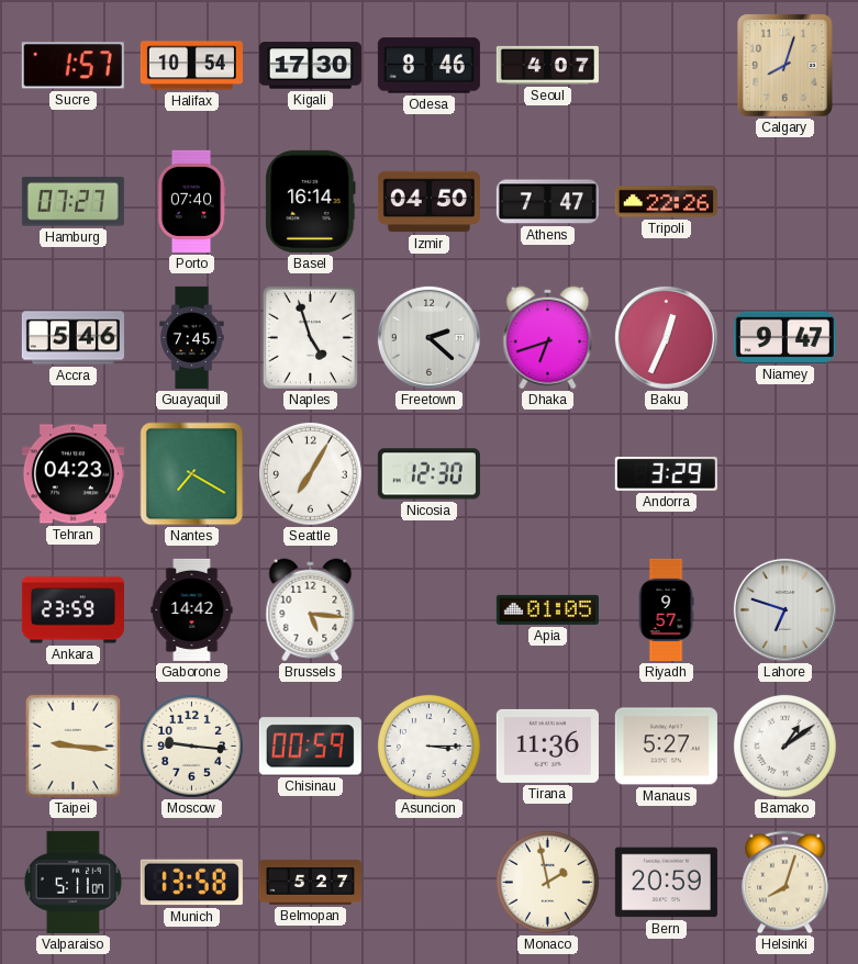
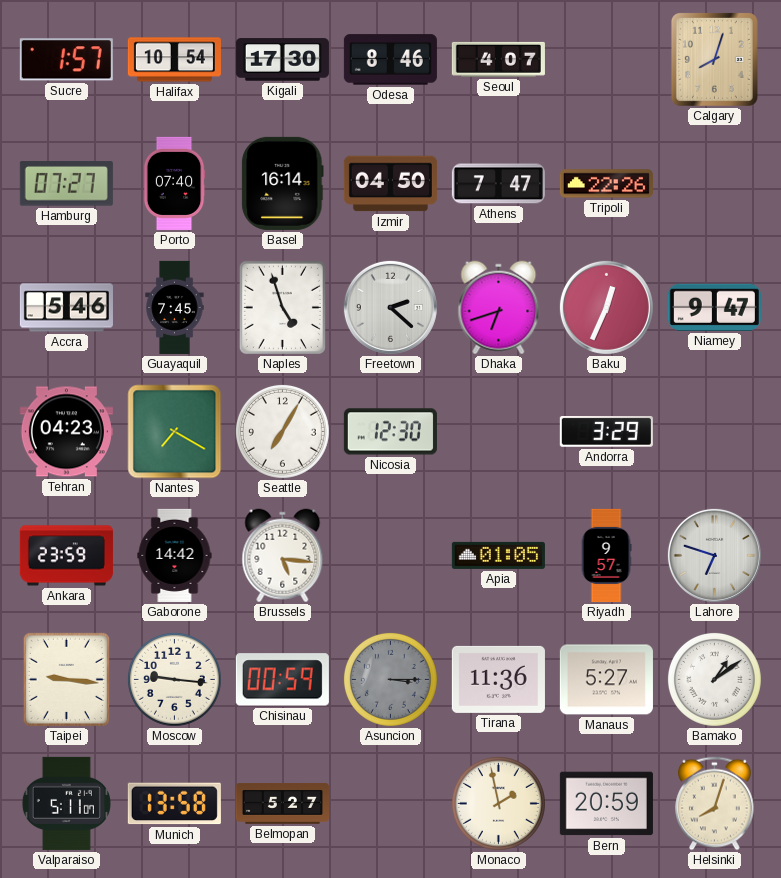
Asuncion dial: white -> grey (390, 679)
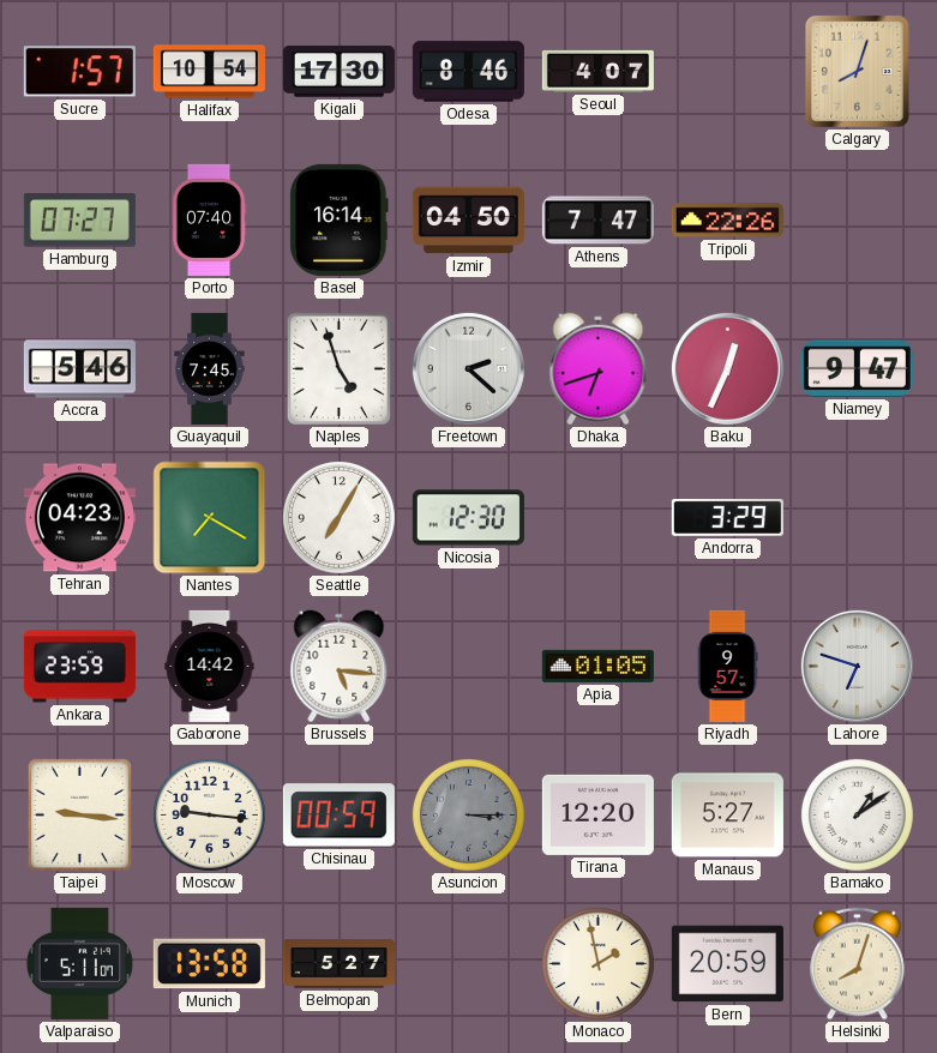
Tirana: 11:36 -> 12:20 (597, 814)
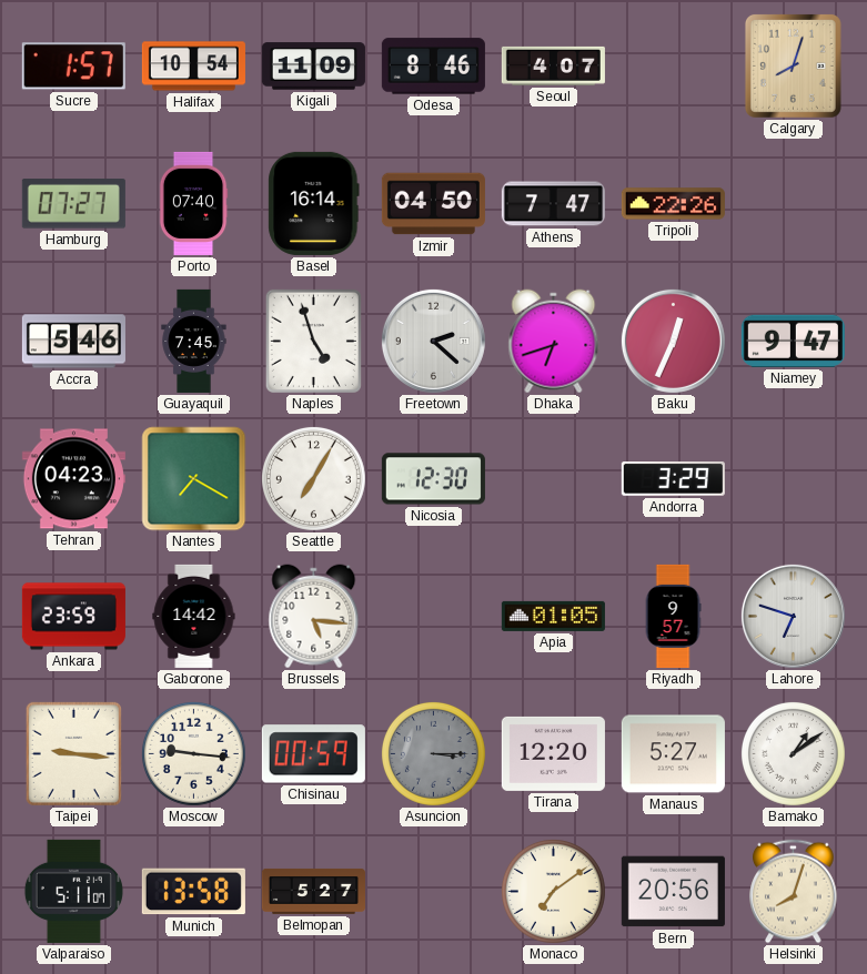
Kigali: 17:30 -> 11:09 (313, 67)
Monaco: 1:58 -> 7:09 (553, 891)
Bern: 20:59 -> 20:56 (673, 892)
